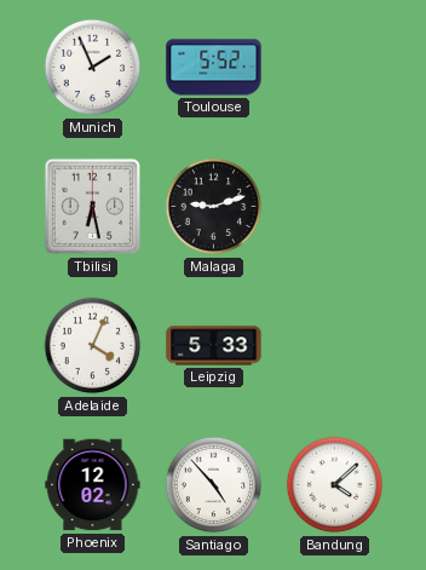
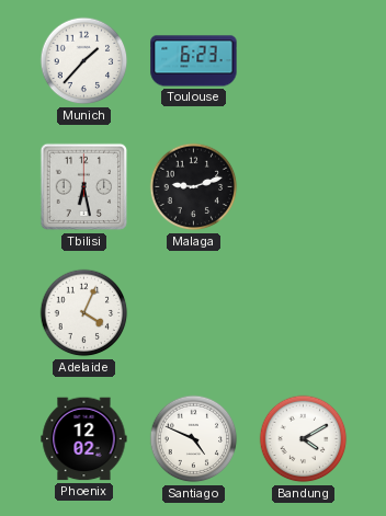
Munich: 1:56 -> 1:37 (84, 61)
Toulouse: 5:52 -> 6:23 (194, 61)
Leipzig: 5:33 -> none (214, 346)
Santiago: 4:53 -> 4:49 (194, 439)
Bandung: 4:08 -> 4:10 (304, 439)
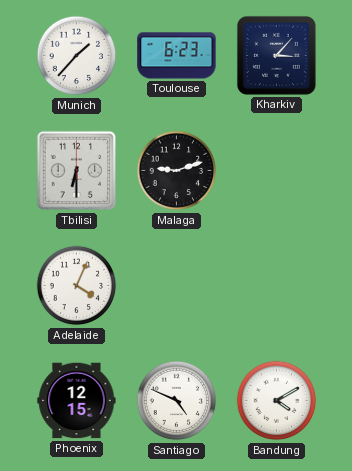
Kharkiv: none -> 3:07 (276, 55)
Tbilisi: 6:28 -> 6:30 (77, 171)
Phoenix: 12:02 -> 12:15 (77, 401)
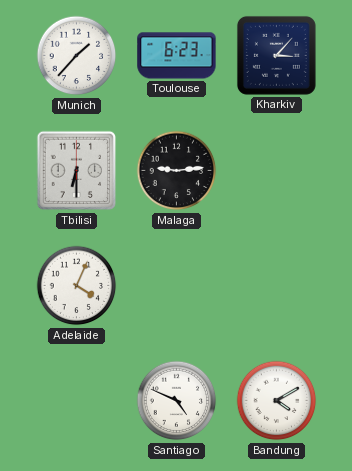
Malaga: 9:12 -> 9:14 (177, 171)
Phoenix: 12:15 -> none (77, 401)
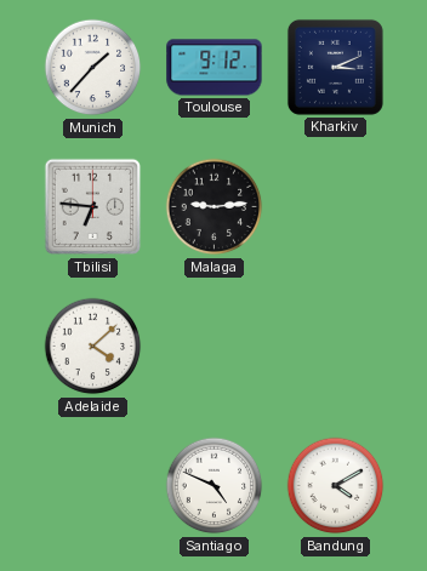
Toulouse: 6:23 -> 9:12 (215, 68)
Kharkiv: 3:07 -> 3:11 (335, 67)
Tbilisi: 6:30 -> 6:46 (93, 207)
Adelaide: 4:04 -> 4:08 (93, 347)
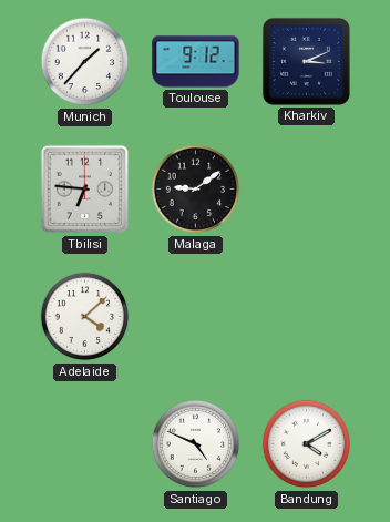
Malaga: 9:14 -> 9:09 (196, 190)
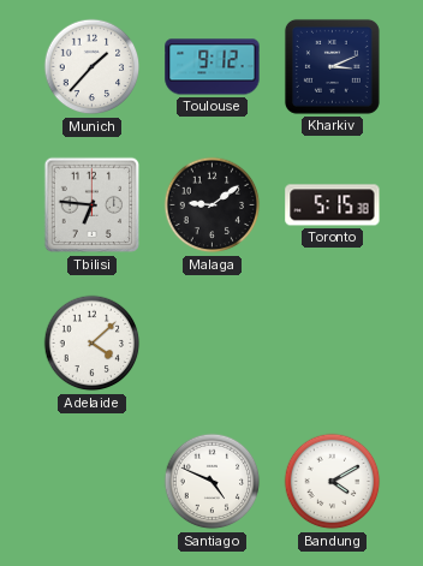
Toronto: none -> 5:15 (333, 205)
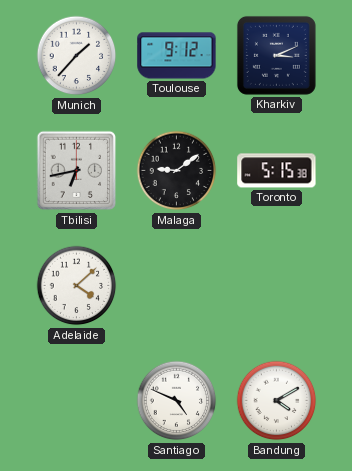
Tbilisi: 6:46 -> 6:43 (77, 171)
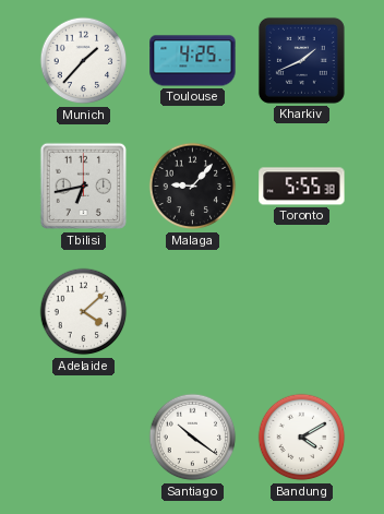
Toulouse: 9:12 -> 4:25 (193, 61)
Kharkiv: 3:11 -> 1:41 (301, 60)
Malaga: 9:09 -> 9:07 (193, 187)
Toronto: 5:15 -> 5:55 (302, 187)
Santiago: 4:49 -> 10:21 (193, 438)
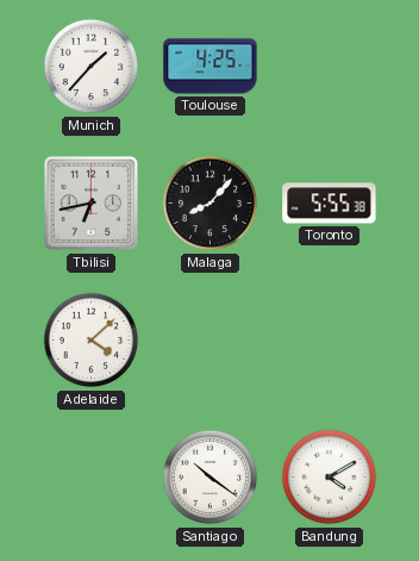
Kharkiv: 1:41 -> none (301, 60)
Malaga: 9:07 -> 8:07 (211, 204)
